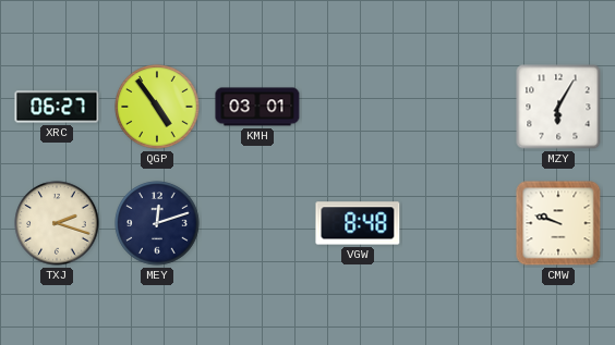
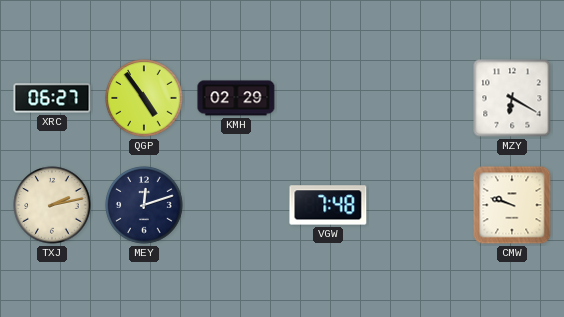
KMH: 03:01 -> 02:29 (236, 98)
MZY: 6:05 -> 6:20 (512, 98)
TXJ: 2:18 -> 2:13 (52, 205)
VGW: 8:48 -> 7:48 (328, 205)
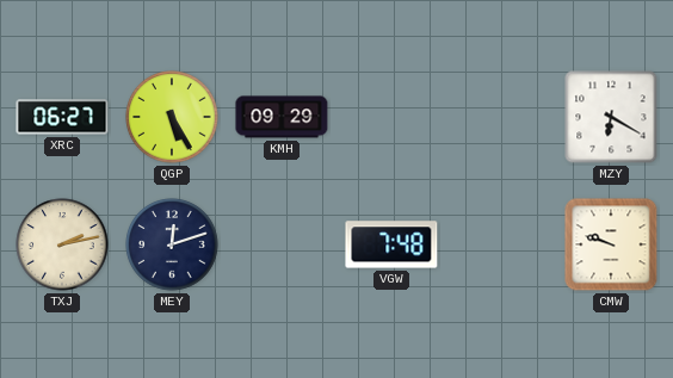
QGP: 4:54 -> 5:25 (172, 117)
KMH: 02:29 -> 09:29 (282, 117)
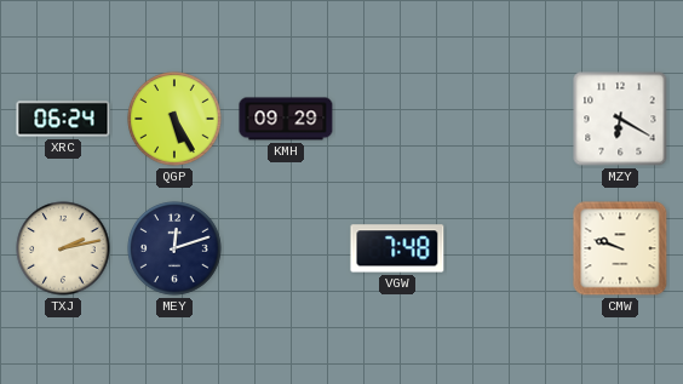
XRC: 06:27 -> 06:24 (63, 119)
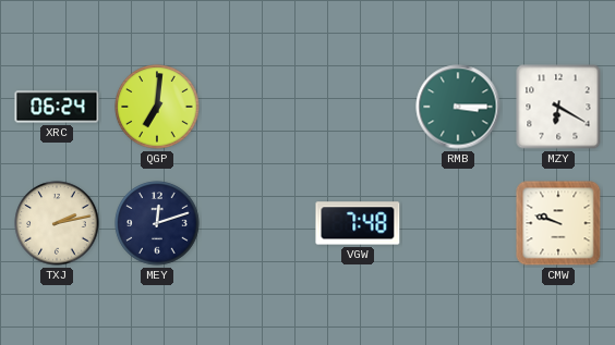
QGP: 5:25 -> 7:01 (157, 107)
KMH: 09:29 -> none (286, 119)
RMB: none -> 3:15 (458, 107)
